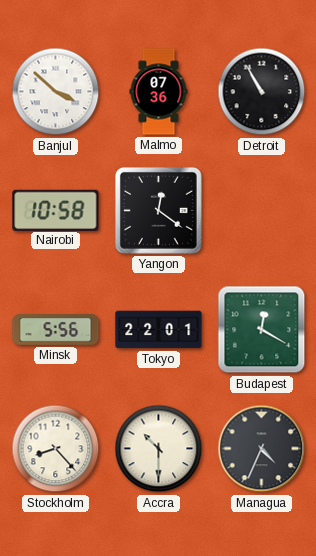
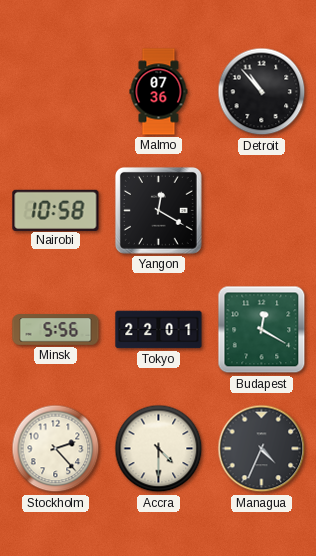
Banjul: 3:52 -> none (56, 92)
Detroit: 10:55 -> 10:53 (262, 92)
Yangon: 12:21 -> 12:20 (158, 210)
Stockholm: 8:23 -> 2:23 (56, 449)
Accra: 10:30 -> 4:30 (159, 449)
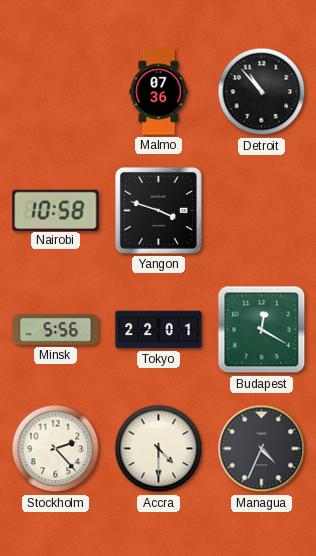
Yangon: 12:20 -> 3:48 (158, 210)
